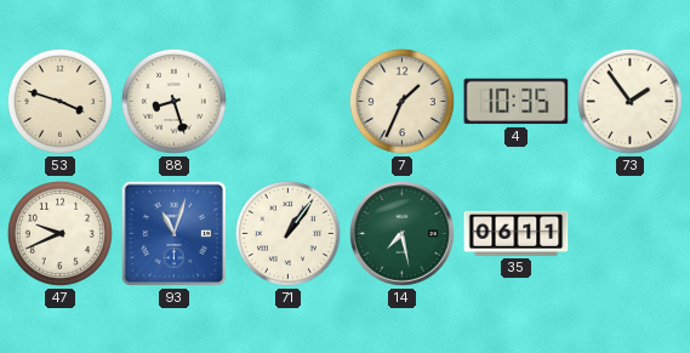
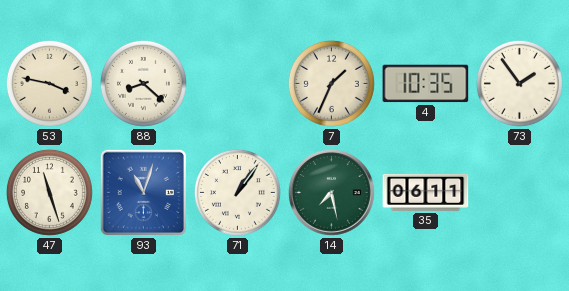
53: 3:48 -> 3:47 (49, 83)
88: 8:27 -> 8:22 (143, 83)
47: 9:41 -> 11:27 (49, 192)
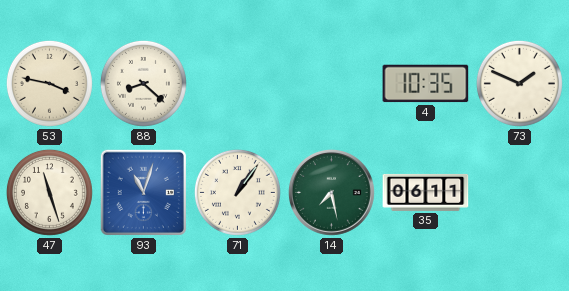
7: 1:34 -> none (331, 83)
73: 1:54 -> 1:49 (519, 83)
